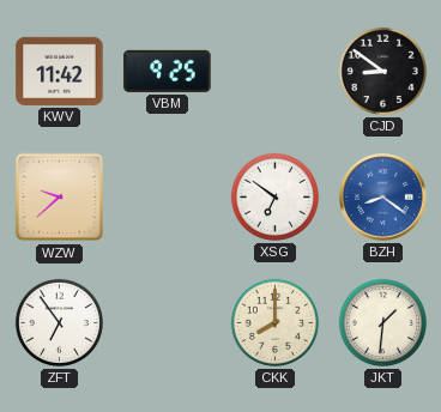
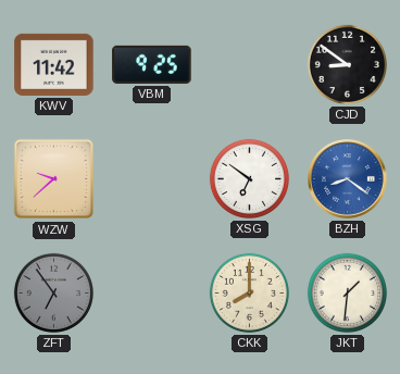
ZFT dial: white -> grey (53, 292)
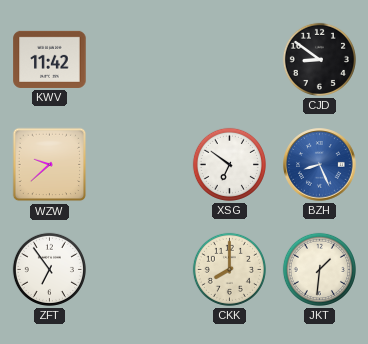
VBM: 9:25 -> none (152, 64)
BZH: 8:21 -> 8:26 (320, 165)
ZFT dial: grey -> white (49, 269)
